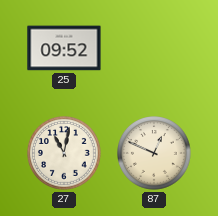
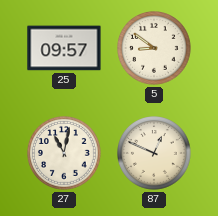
25: 09:52 -> 09:57 (64, 48)
5: none -> 8:51 (155, 49)
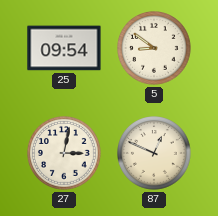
25: 09:57 -> 09:54 (64, 48)
27: 11:02 -> 3:02 (65, 154)
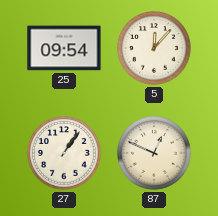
5: 8:51 -> 12:07 (155, 49)
27: 3:02 -> 1:06 (65, 154)
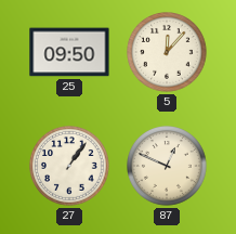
25: 09:54 -> 09:50 (69, 52)
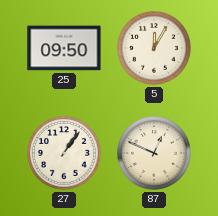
5: 12:07 -> 12:05 (155, 49)
